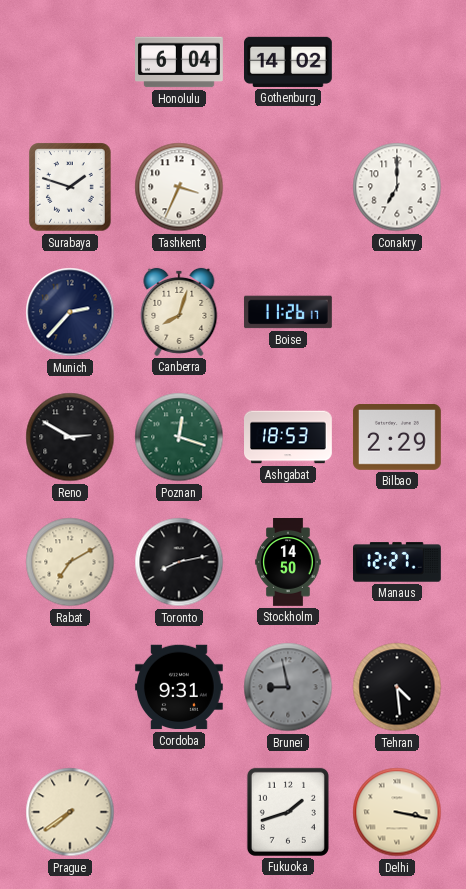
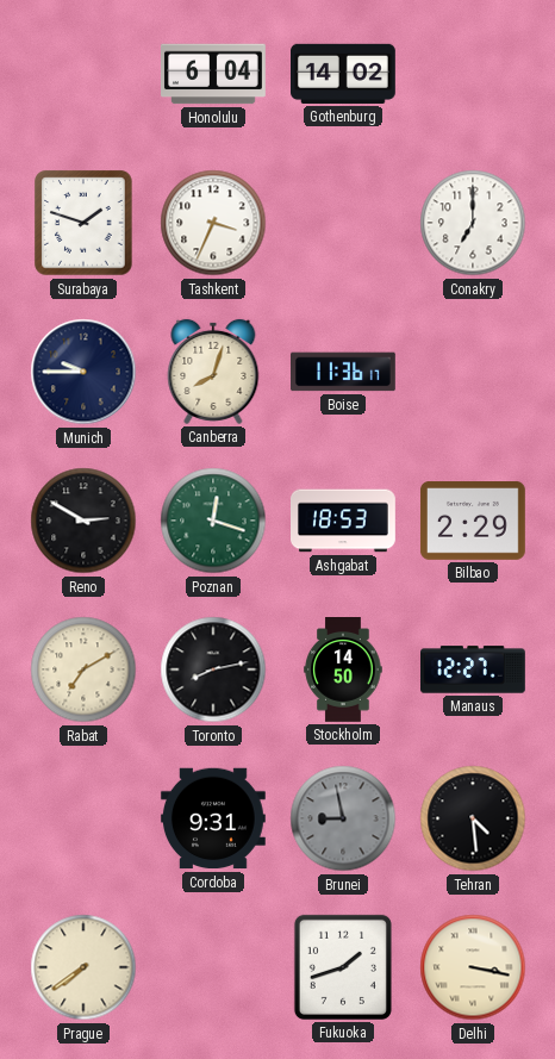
Munich: 2:37 -> 9:45 (83, 372)
Boise: 11:26 -> 11:36 (344, 372)
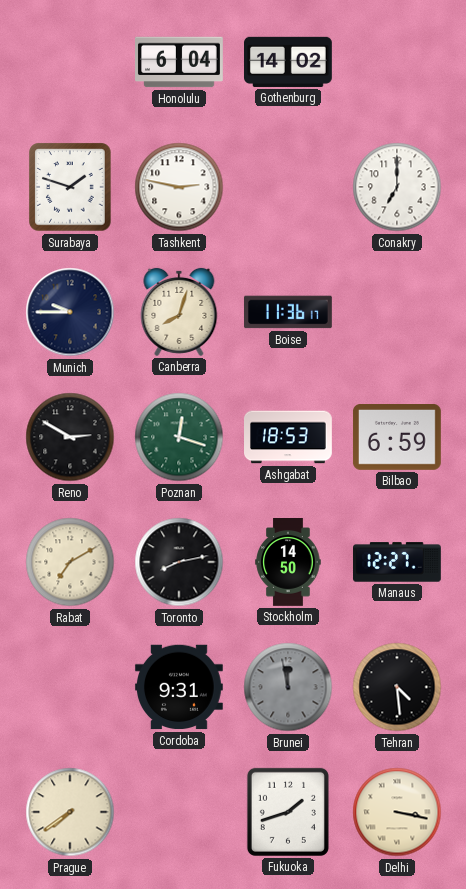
Tashkent: 3:34 -> 2:47 (179, 187)
Bilbao: 2:29 -> 6:59 (397, 438)
Brunei: 8:58 -> 11:58 (288, 687)
